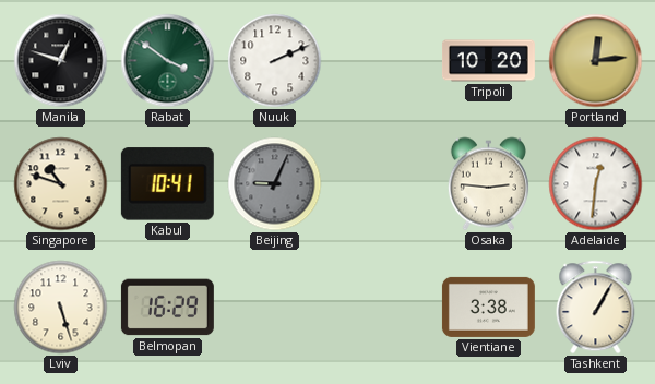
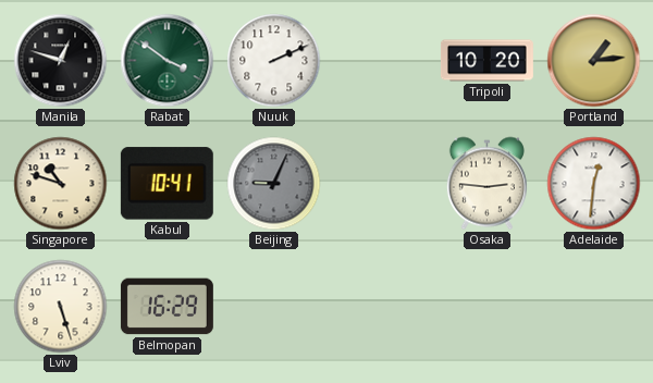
Portland: 12:14 -> 1:14 (594, 61)
Vientiane: 3:38 -> none (488, 307)
Tashkent: 1:05 -> none (596, 308)
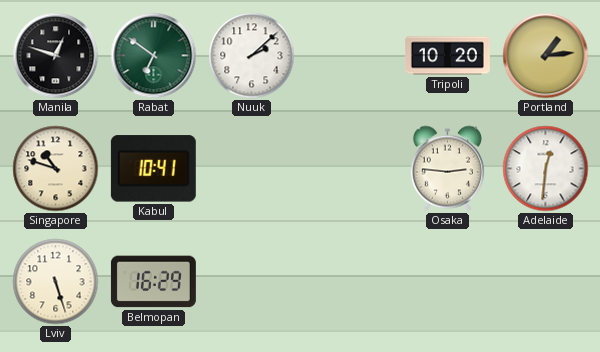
Rabat: 3:51 -> 6:51 (154, 56)
Nuuk: 2:11 -> 2:08 (252, 56)
Beijing: 9:04 -> none (274, 184)
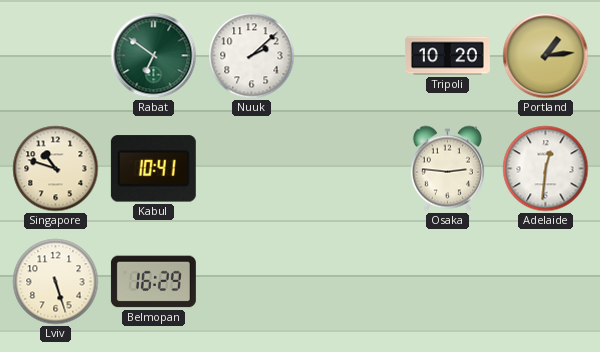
Manila: 12:48 -> none (56, 56)
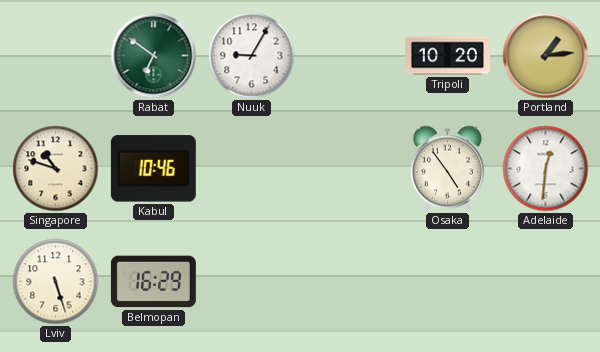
Nuuk: 2:08 -> 9:05 (252, 56)
Kabul: 10:41 -> 10:46 (153, 169)
Osaka: 2:46 -> 4:54 (447, 169)
